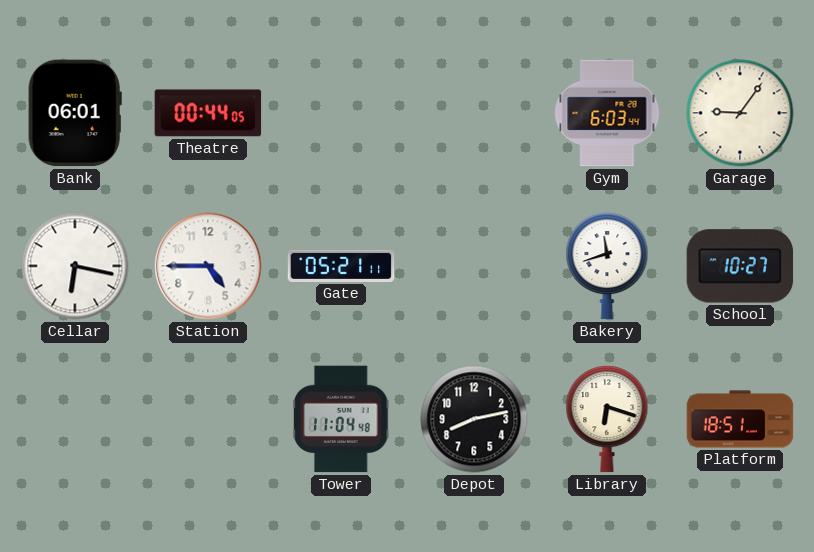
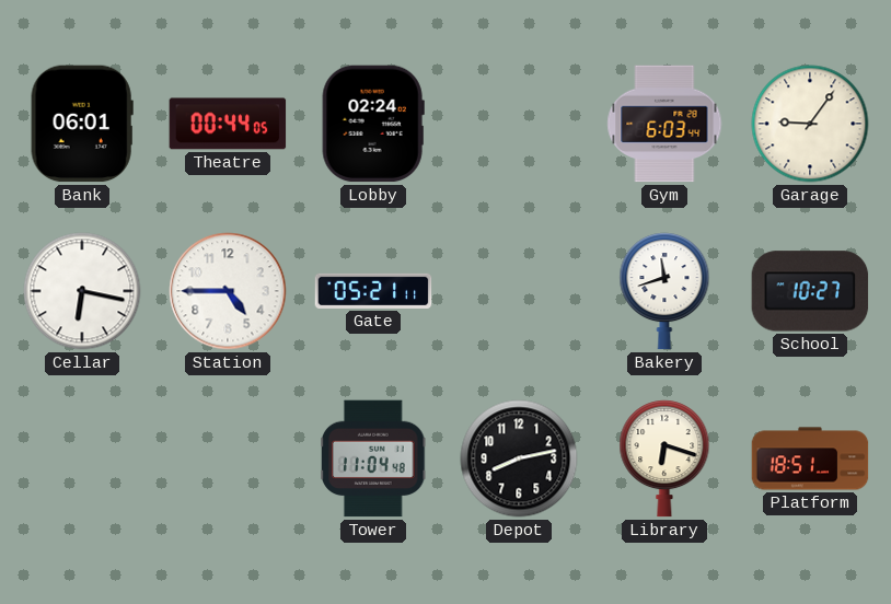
Lobby: none -> 02:24 (373, 124)
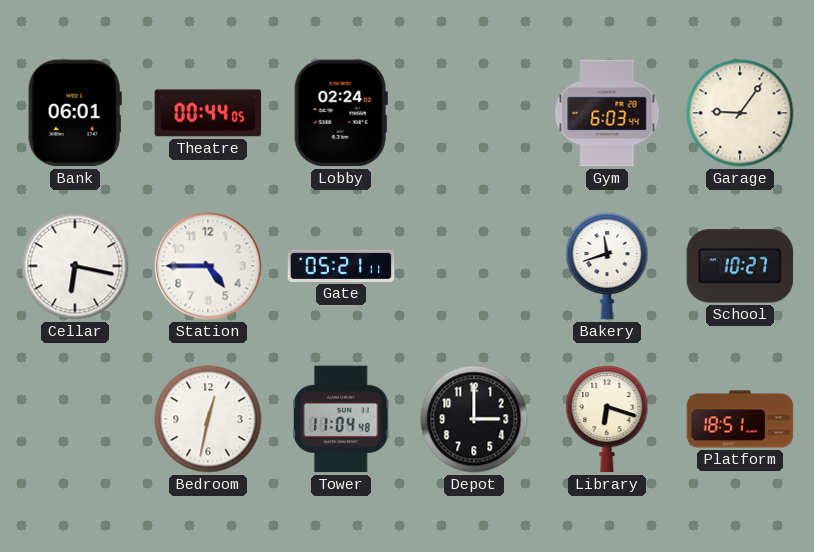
Bedroom: none -> 12:32 (208, 419)
Depot: 8:13 -> 3:00 (474, 419)
